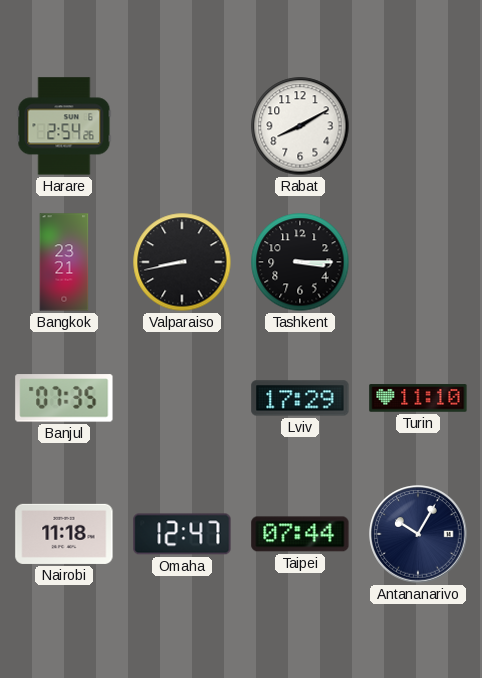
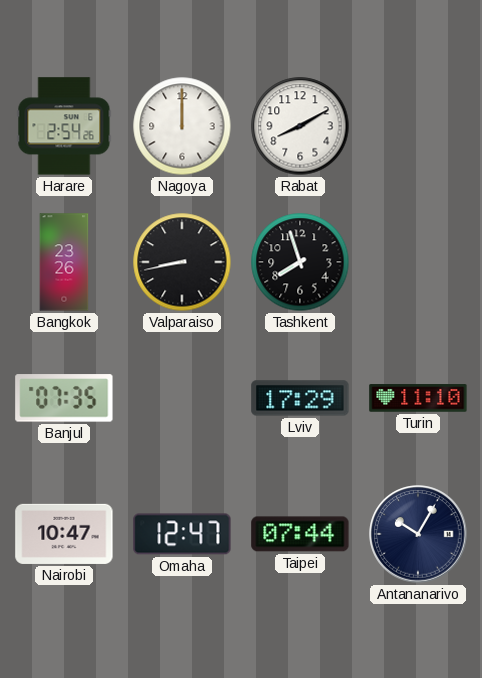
Nagoya: none -> 12:00 (182, 126)
Bangkok: 23:21 -> 23:26 (64, 262)
Tashkent: 3:15 -> 7:57 (300, 262)
Nairobi: 11:18 -> 10:47 (64, 534)
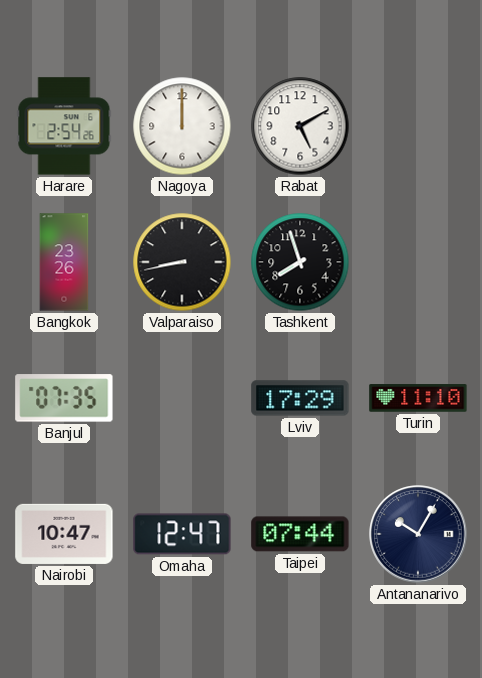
Rabat: 8:10 -> 5:10 (300, 126)
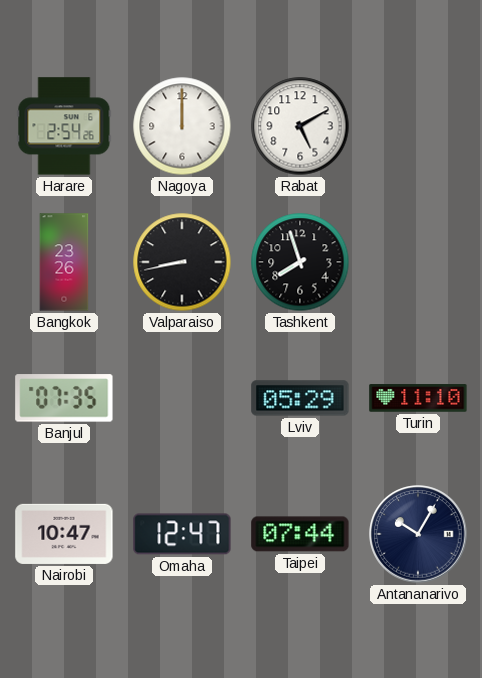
Lviv: 17:29 -> 05:29 (300, 398)
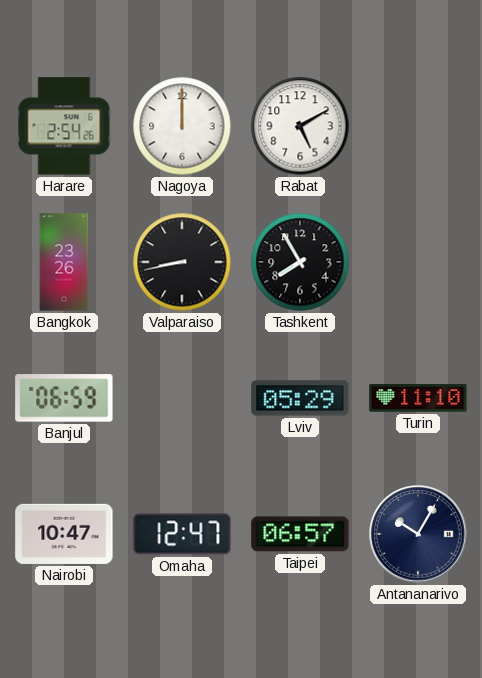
Tashkent: 7:57 -> 7:55 (300, 262)
Banjul: 07:35 -> 06:59 (64, 398)
Taipei: 07:44 -> 06:57 (300, 534)
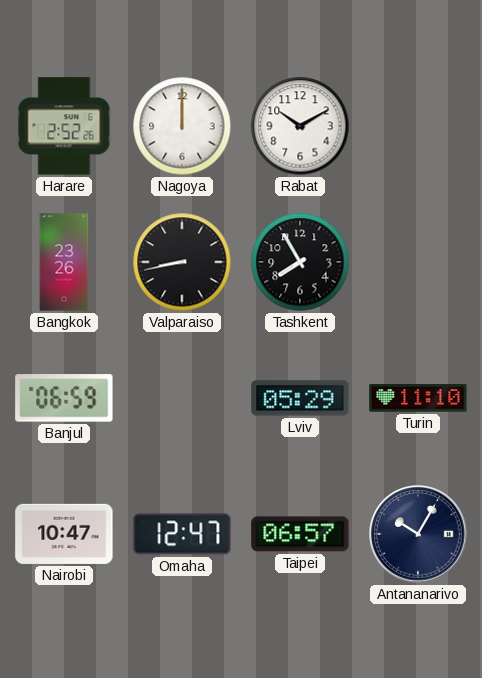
Harare: 2:54 -> 2:52 (64, 126)
Rabat: 5:10 -> 10:10 (300, 126)
